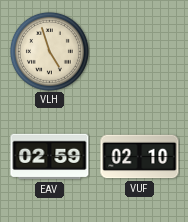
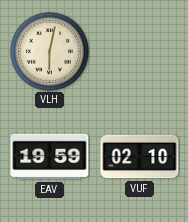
VLH: 4:57 -> 6:02 (49, 51)
EAV: 02:59 -> 19:59 (50, 157)
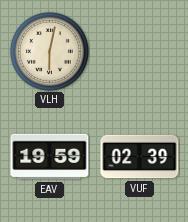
VUF: 02:10 -> 02:39 (140, 157)
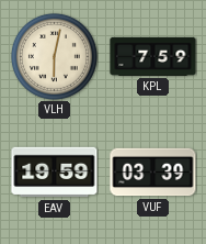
KPL: none -> 7:59 (153, 56)
VUF: 02:39 -> 03:39 (153, 173)
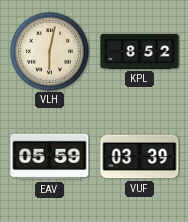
KPL: 7:59 -> 8:52 (140, 51)
EAV: 19:59 -> 05:59 (50, 157)
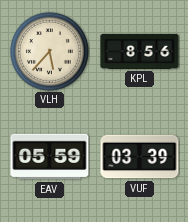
VLH: 6:02 -> 5:37 (49, 51)
KPL: 8:52 -> 8:56 (140, 51)
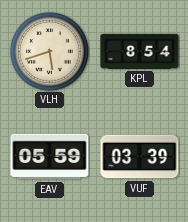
VLH: 5:37 -> 5:42 (49, 51)
KPL: 8:56 -> 8:54 (140, 51)
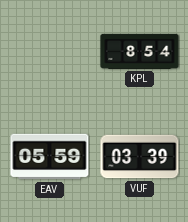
VLH: 5:42 -> none (49, 51)
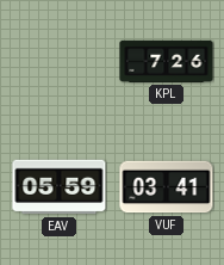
KPL: 8:54 -> 7:26 (167, 61)
VUF: 03:39 -> 03:41 (167, 187)
